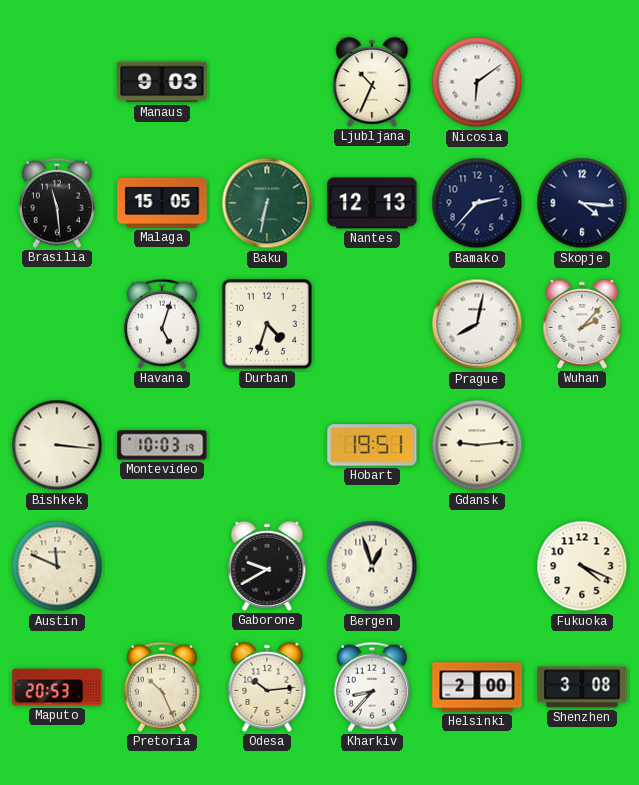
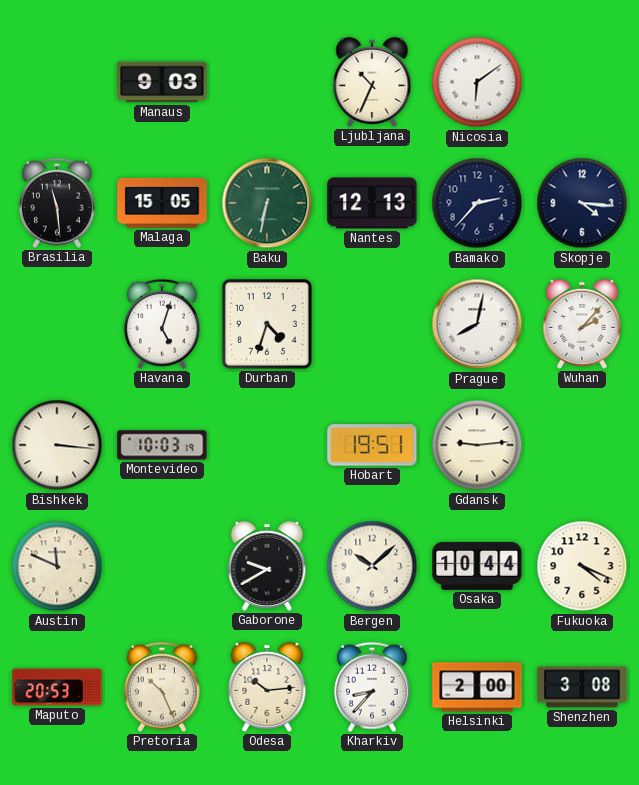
Bergen: 12:57 -> 10:08 (372, 566)
Osaka: none -> 10:44 (477, 566)
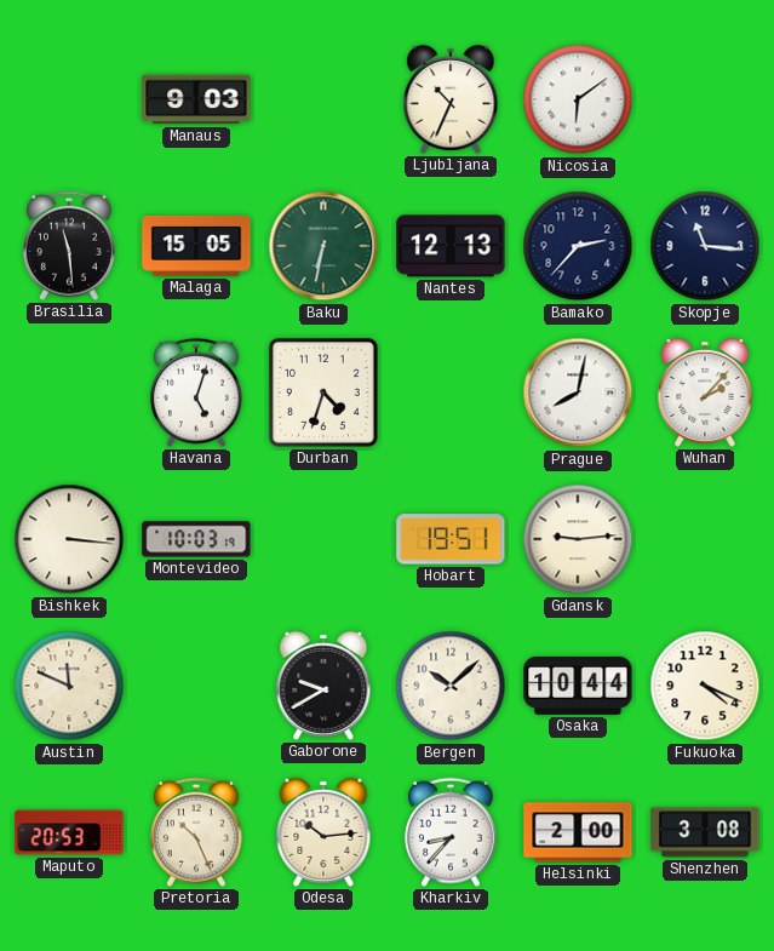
Skopje: 4:16 -> 11:16 (705, 246)
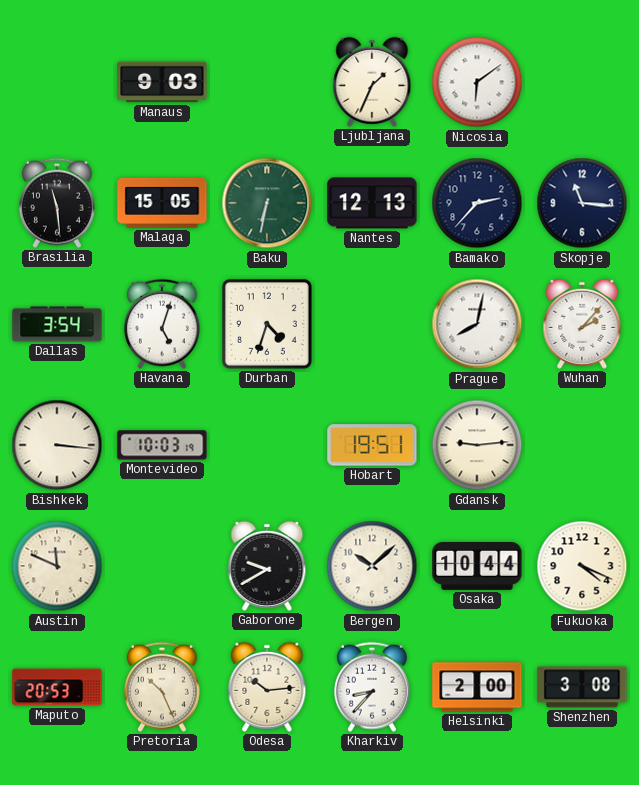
Ljubljana: 10:34 -> 1:34 (372, 82)
Dallas: none -> 3:54 (57, 324)
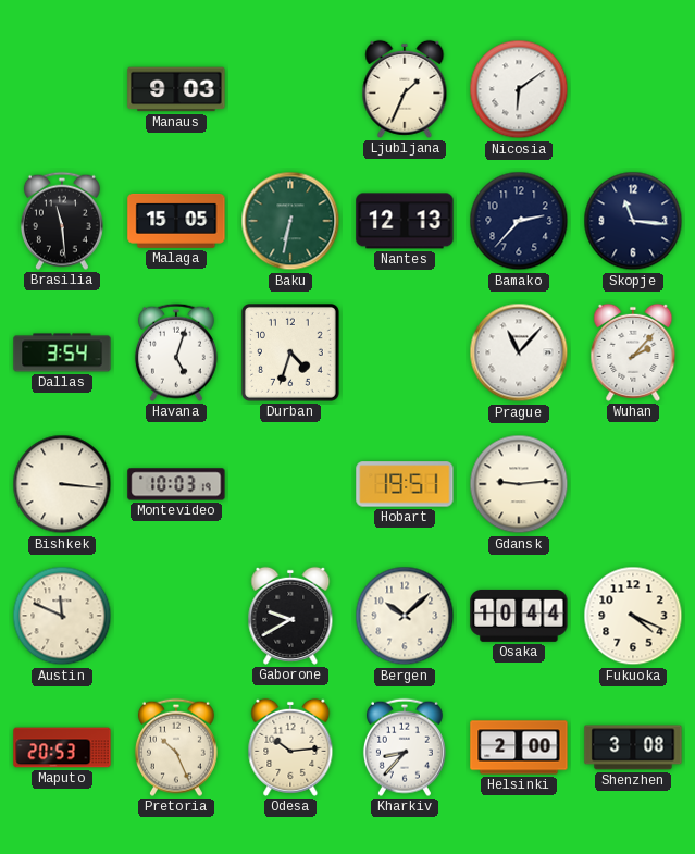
Prague: 8:02 -> 11:07 (519, 352)
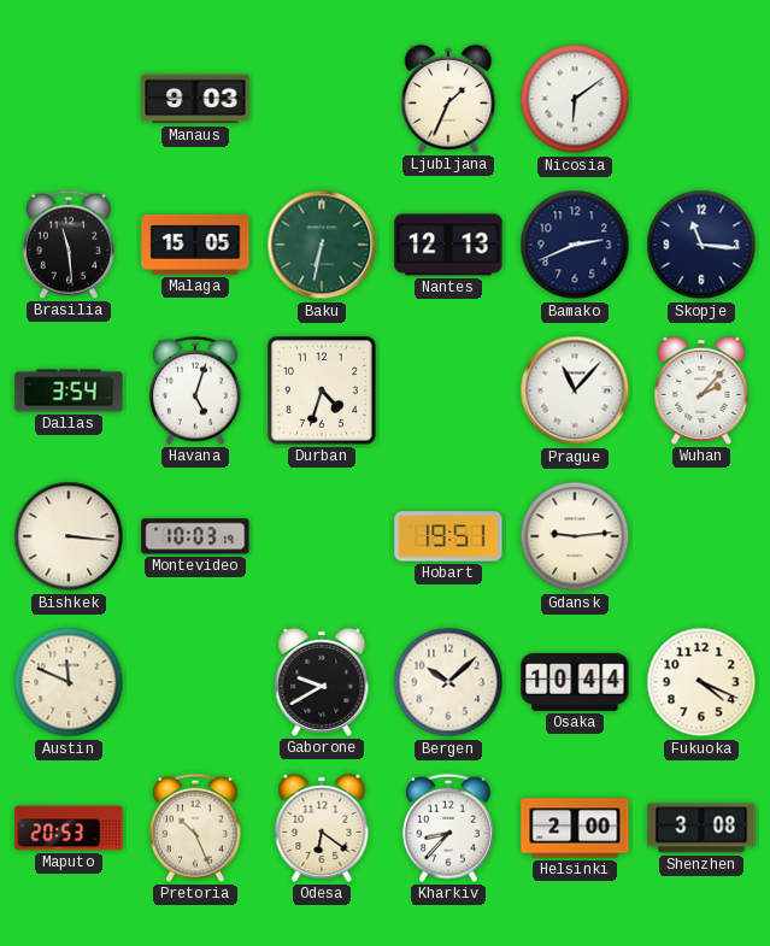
Bamako: 2:37 -> 2:41 (575, 245)
Odesa: 10:14 -> 6:21 (322, 828)
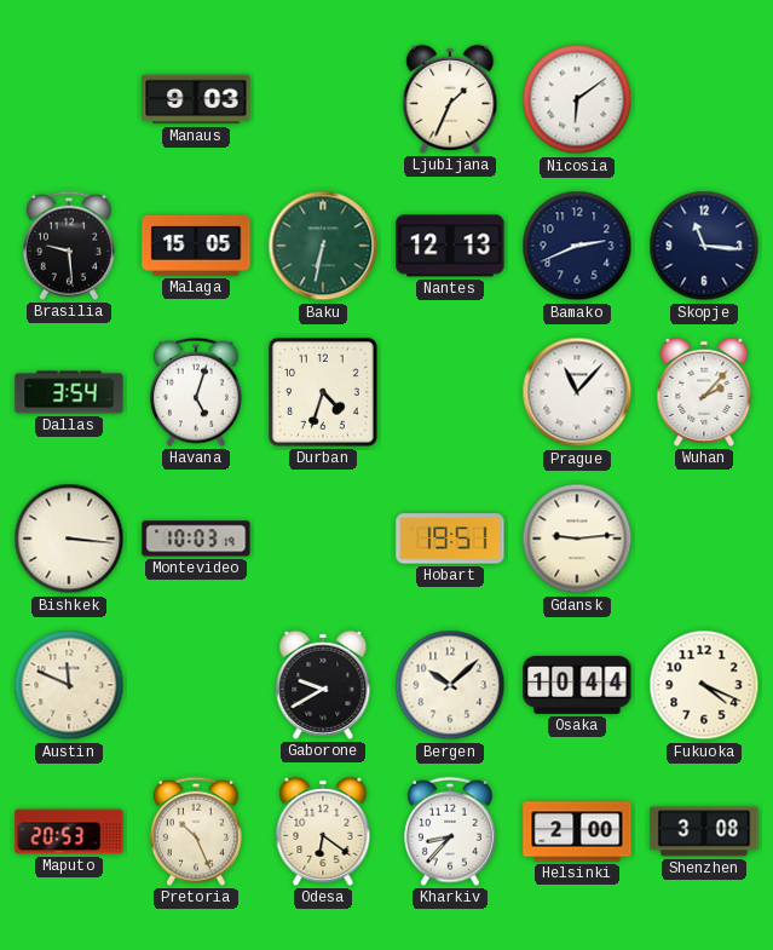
Brasilia: 11:29 -> 9:29 (69, 246)
